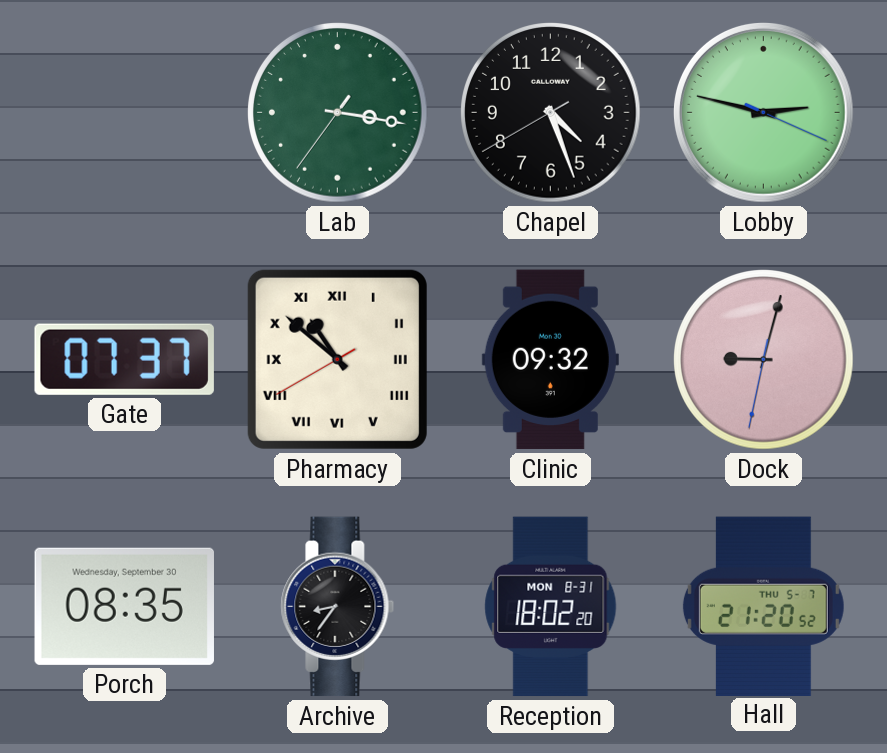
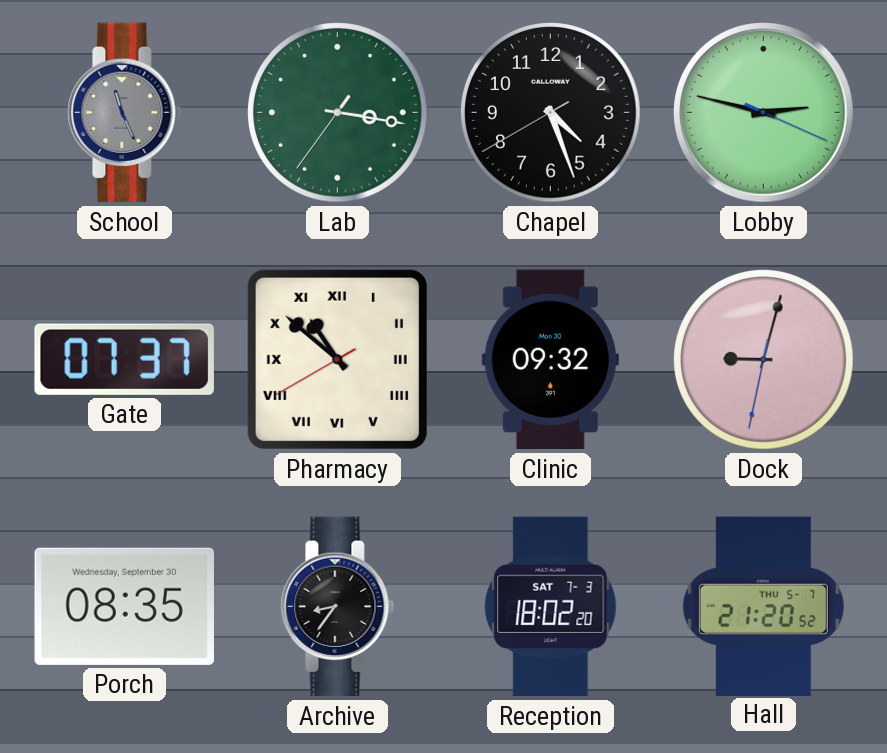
School: none -> 11:26 (125, 113)
Reception date: MON 8-31 -> SAT 7-3 (551, 607)
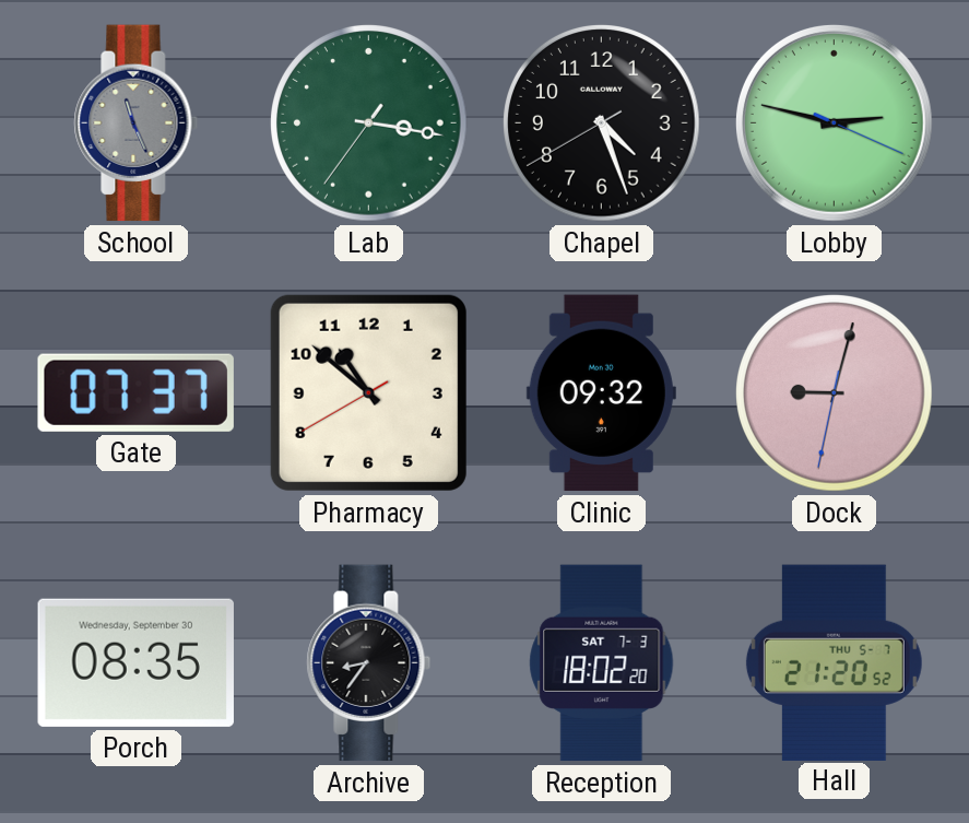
Pharmacy numerals: Roman -> Arabic (368, 392)
